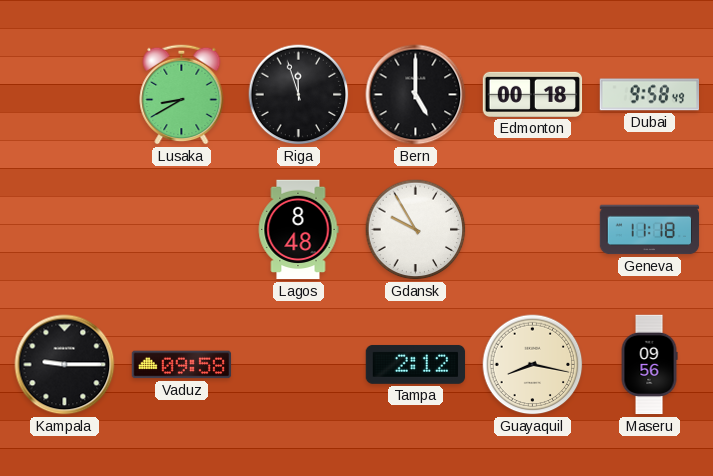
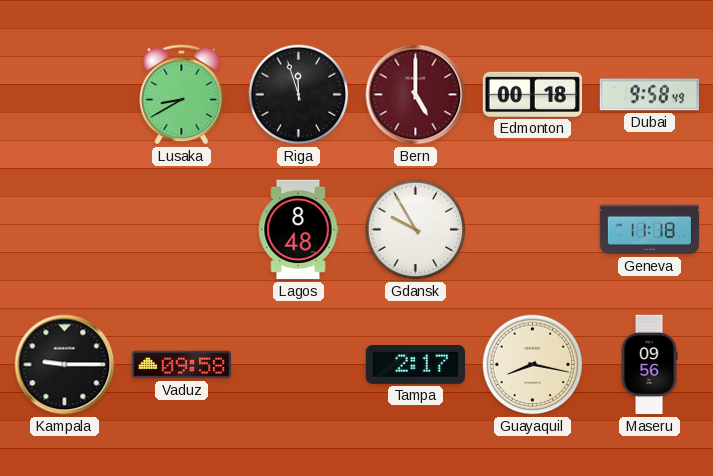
Bern dial: black -> burgundy (416, 95)
Tampa: 2:12 -> 2:17 (416, 364)
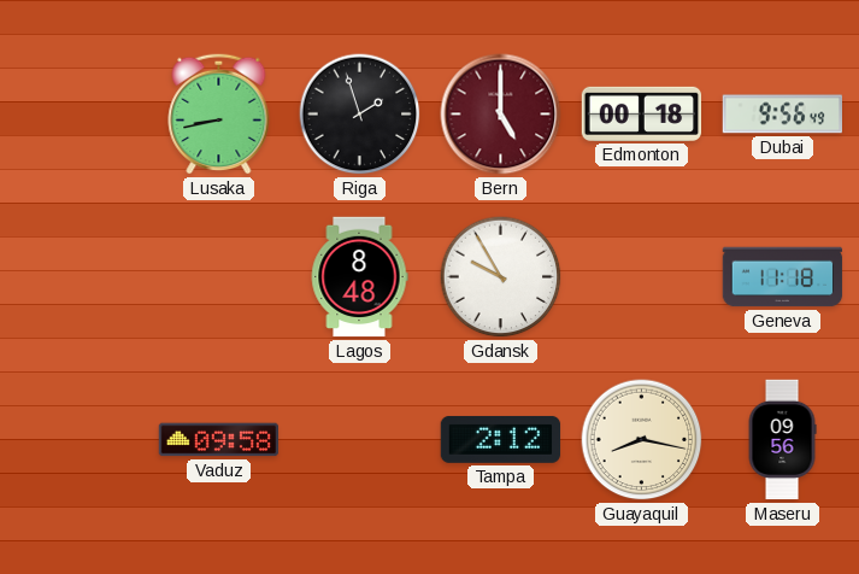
Lusaka: 8:40 -> 8:43 (219, 113)
Riga: 11:57 -> 1:57 (360, 115)
Dubai: 9:58 -> 9:56 (782, 115)
Kampala: 9:15 -> none (65, 365)
Tampa: 2:17 -> 2:12 (501, 439)
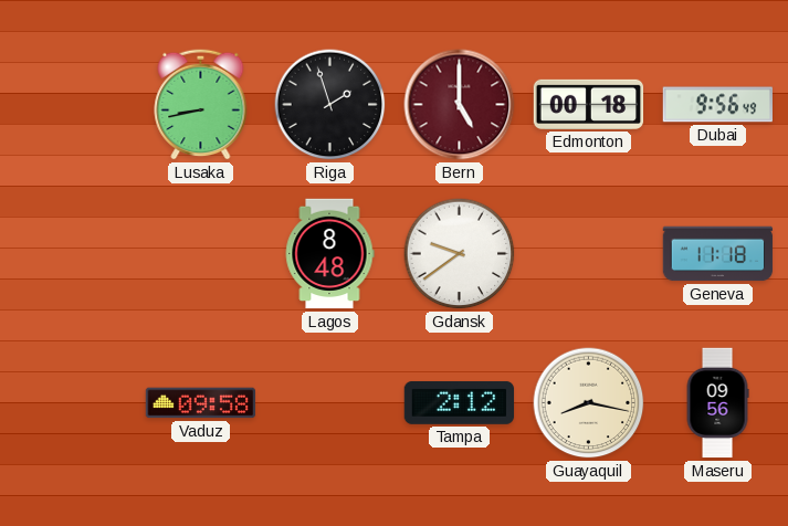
Gdansk: 9:55 -> 9:39 (460, 254)
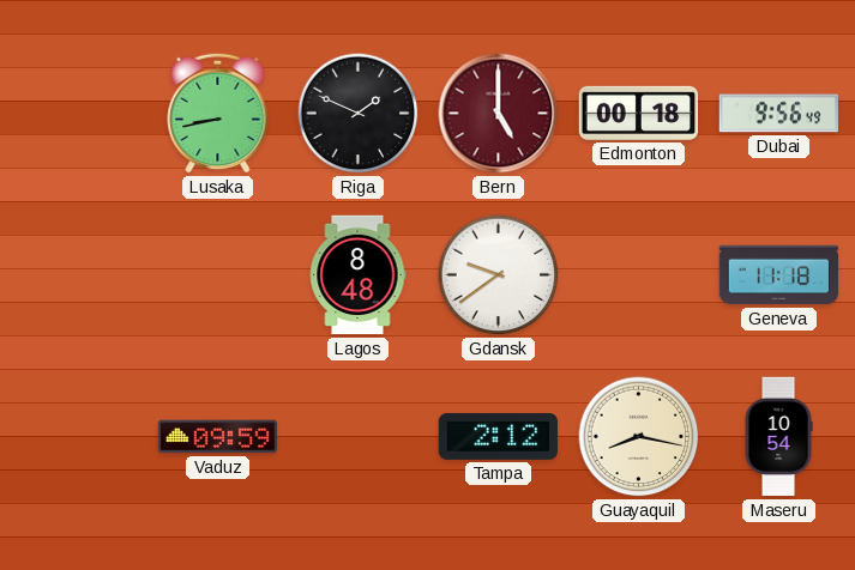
Riga: 1:57 -> 1:49 (359, 114)
Vaduz: 09:58 -> 09:59 (218, 437)
Maseru: 09:56 -> 10:54 (778, 437)
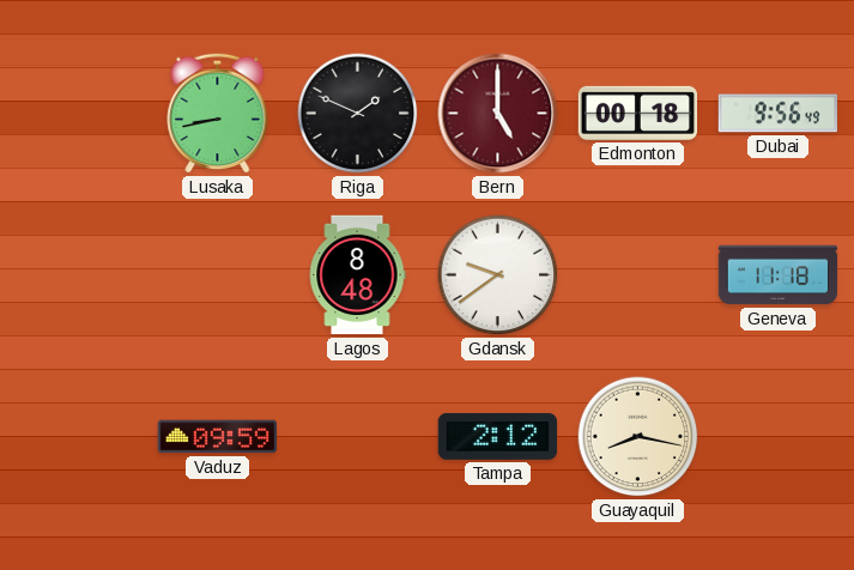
Maseru: 10:54 -> none (778, 437)
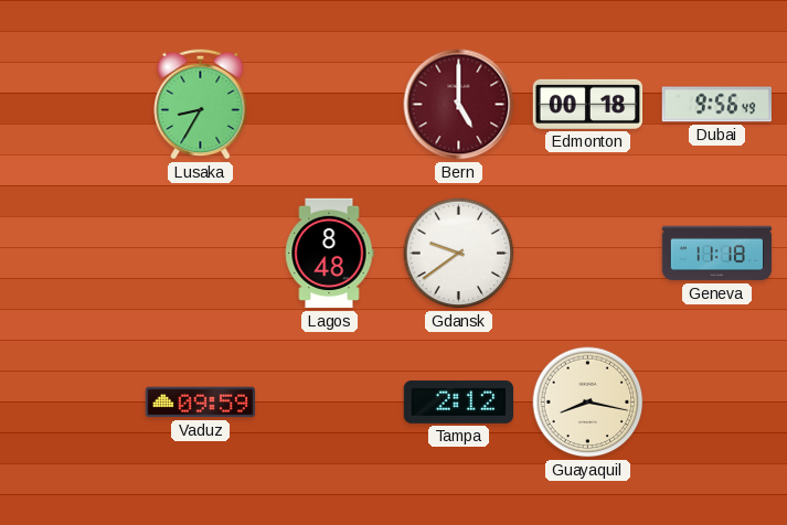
Lusaka: 8:43 -> 8:35 (201, 104)
Riga: 1:49 -> none (358, 114)
